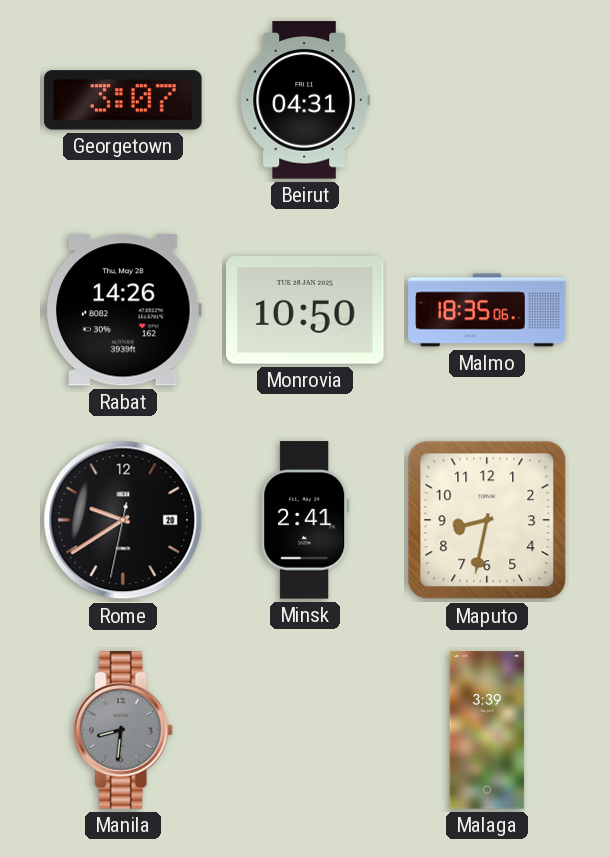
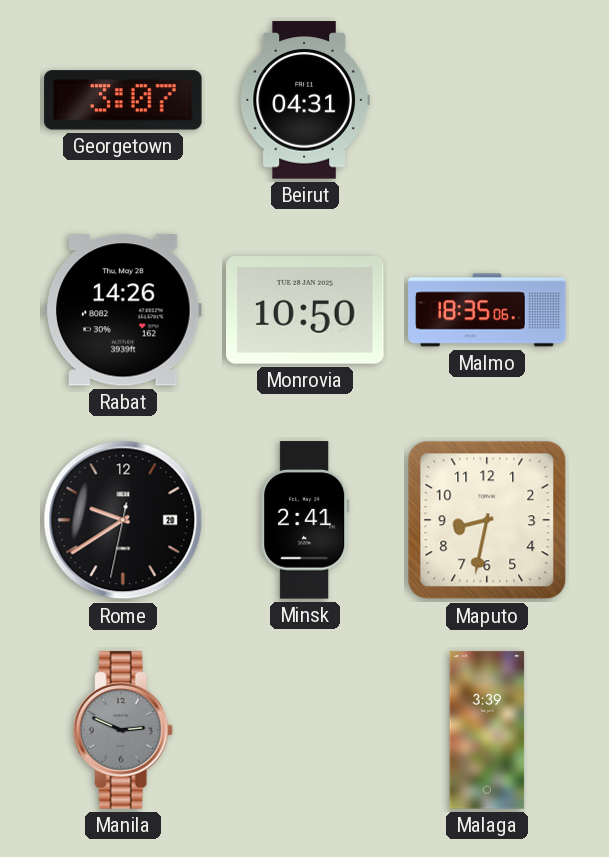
Manila: 8:31 -> 2:49 (123, 730)
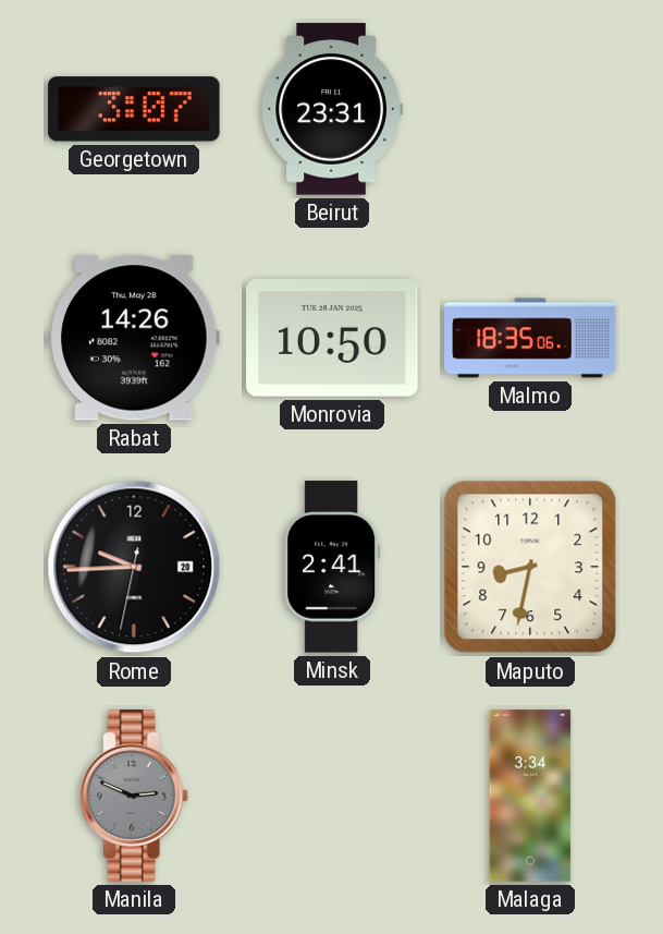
Beirut: 04:31 -> 23:31 (332, 109)
Rome: 9:39 -> 9:44 (134, 567)
Malaga: 3:39 -> 3:34 (530, 796)
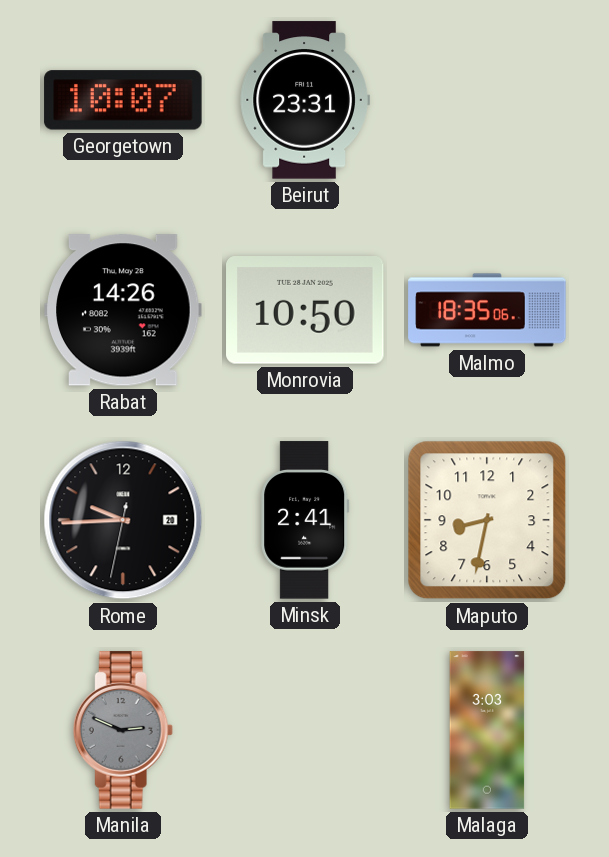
Georgetown: 3:07 -> 10:07 (123, 100)
Malaga: 3:34 -> 3:03 (487, 730)
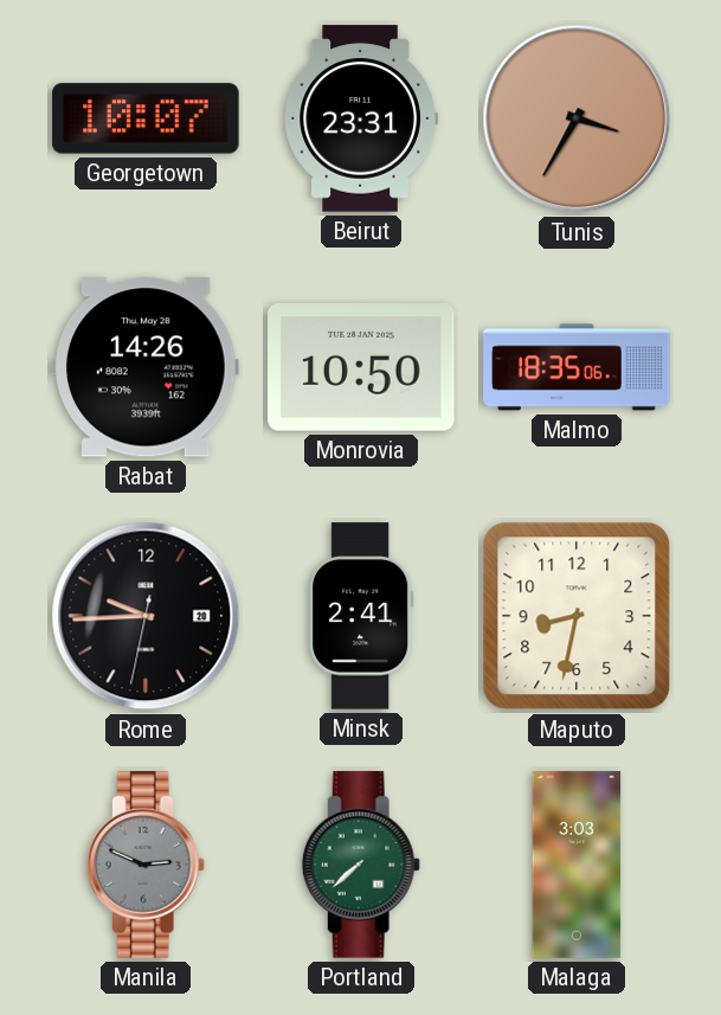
Tunis: none -> 3:35 (577, 118)
Portland: none -> 7:38 (361, 865)
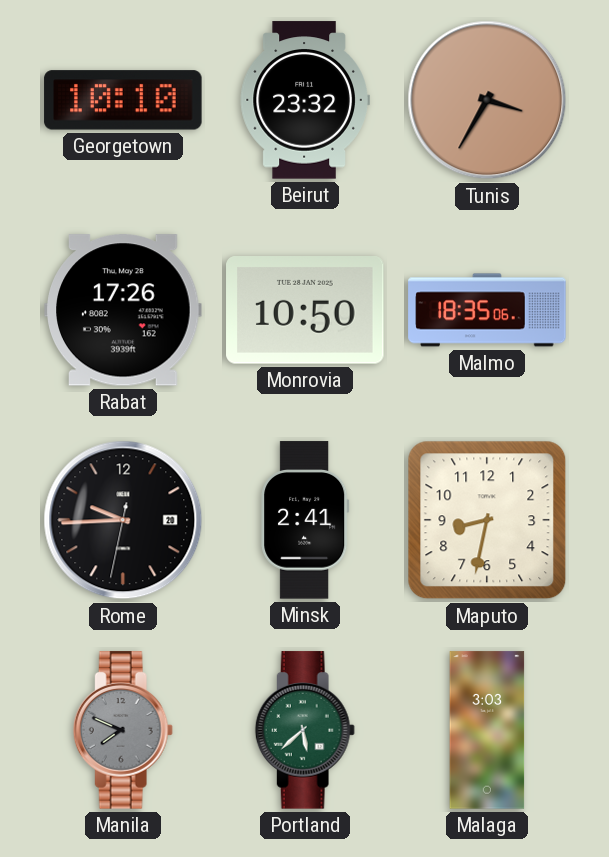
Georgetown: 10:07 -> 10:10 (123, 100)
Beirut: 23:31 -> 23:32 (305, 100)
Rabat: 14:26 -> 17:26 (123, 310)
Manila: 2:49 -> 7:49 (123, 730)
Portland: 7:38 -> 5:38 (305, 730)
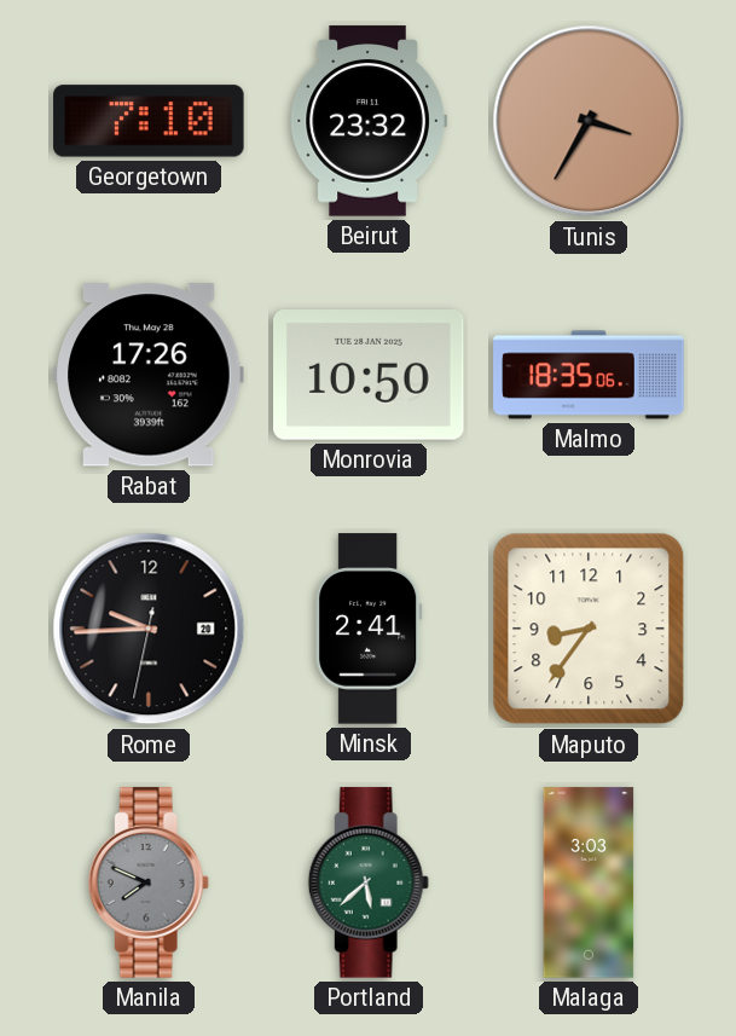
Georgetown: 10:10 -> 7:10 (149, 121)
Maputo: 8:32 -> 8:36 (589, 629)
